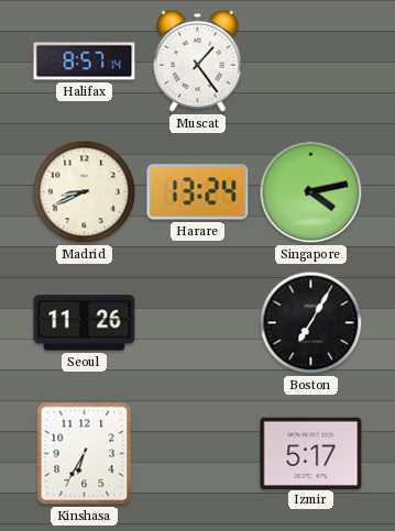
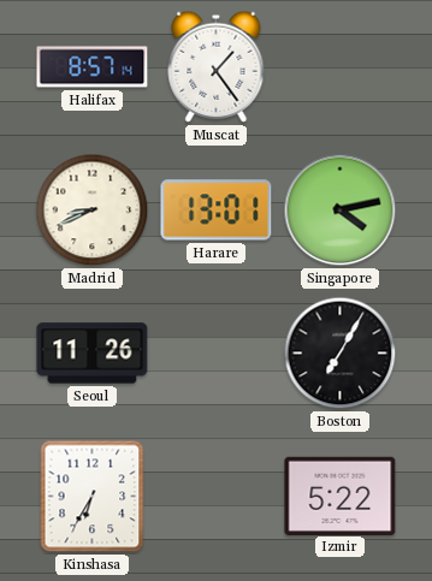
Harare: 13:24 -> 13:01 (217, 211)
Izmir: 5:17 -> 5:22 (341, 496)
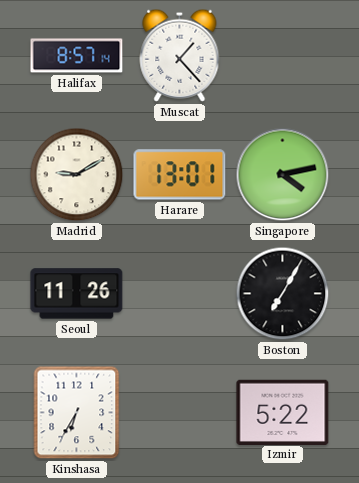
Muscat: 1:24 -> 1:23 (180, 55)
Madrid: 8:41 -> 9:10 (77, 175)
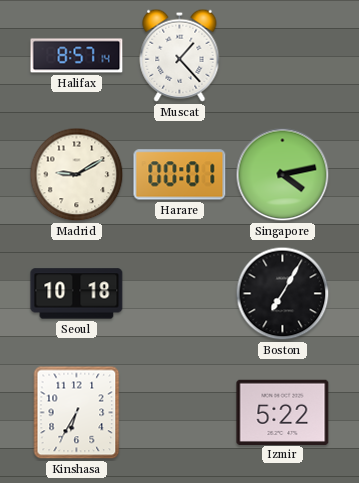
Harare: 13:01 -> 00:01 (180, 175)
Seoul: 11:26 -> 10:18 (77, 294)
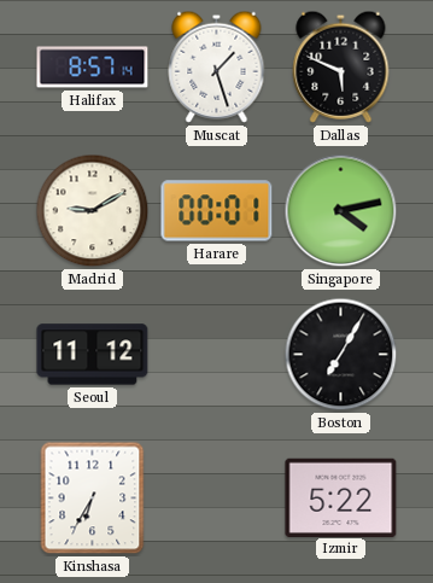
Muscat: 1:23 -> 1:27 (217, 66)
Dallas: none -> 5:49 (341, 66)
Seoul: 10:18 -> 11:12 (93, 355)
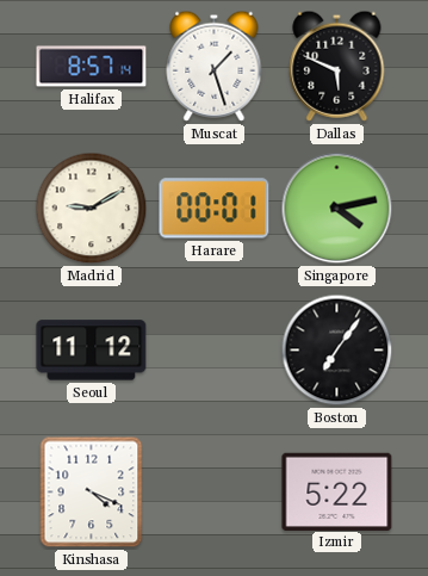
Boston: 7:05 -> 7:06 (337, 351)
Kinshasa: 6:35 -> 4:19 (92, 493)
